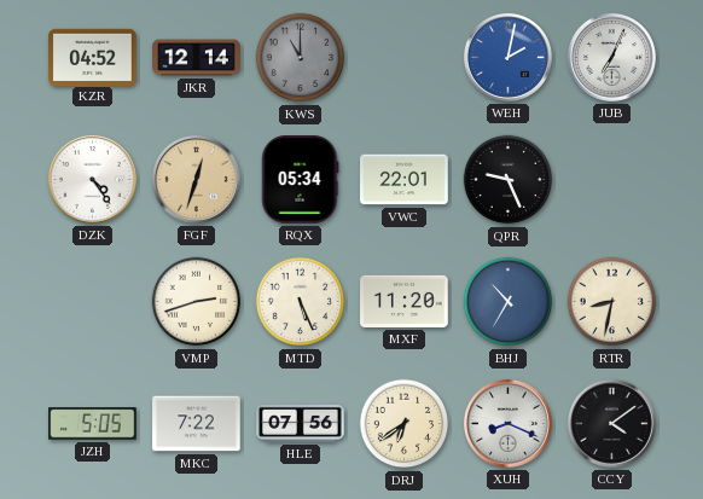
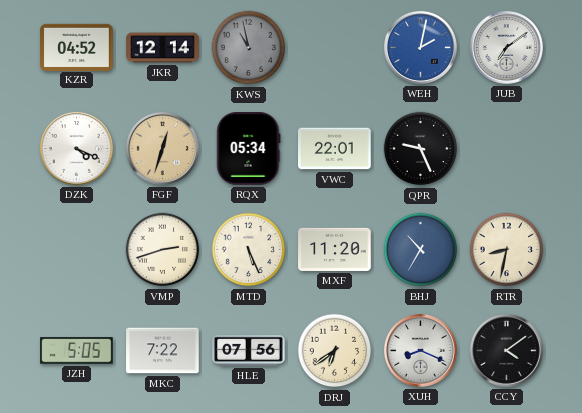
KWS: 11:00 -> 10:58 (249, 48)
JUB: 7:04 -> 7:09 (506, 47)
DZK: 4:24 -> 4:19 (76, 148)
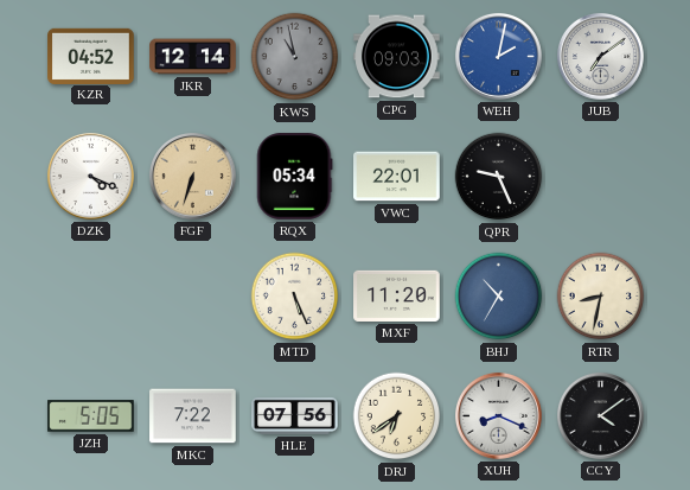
CPG: none -> 09:03 (397, 57)
FGF: 12:33 -> 6:33 (192, 176)
VMP: 2:42 -> none (163, 250)
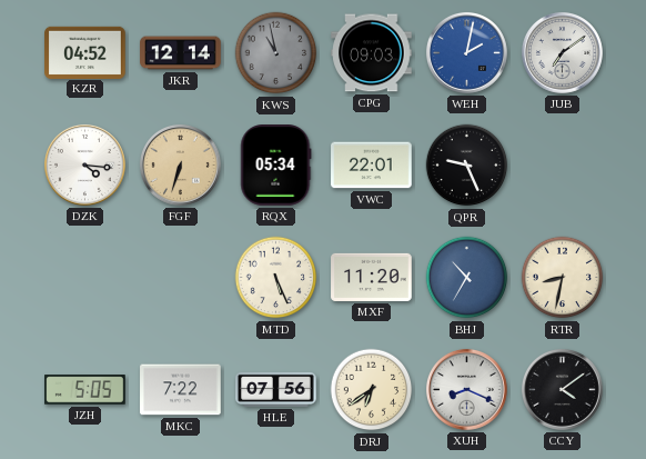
DZK: 4:19 -> 4:16 (84, 164)
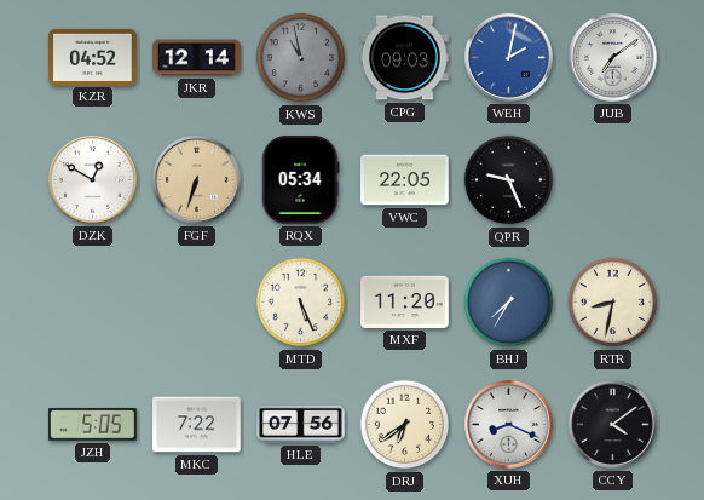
DZK: 4:16 -> 12:50 (92, 179)
VWC: 22:01 -> 22:05 (405, 180)
BHJ: 10:35 -> 7:35 (509, 303)
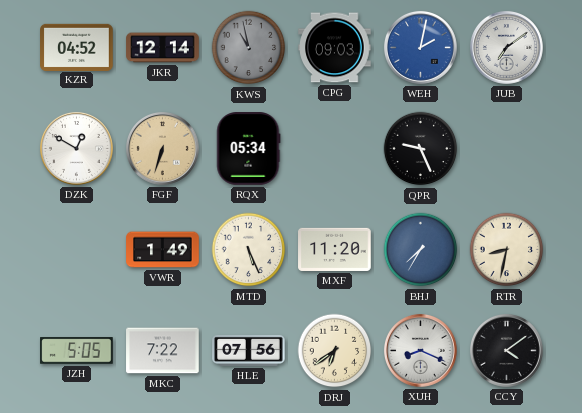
VWC: 22:05 -> none (405, 180)
VWR: none -> 1:49 (163, 250)
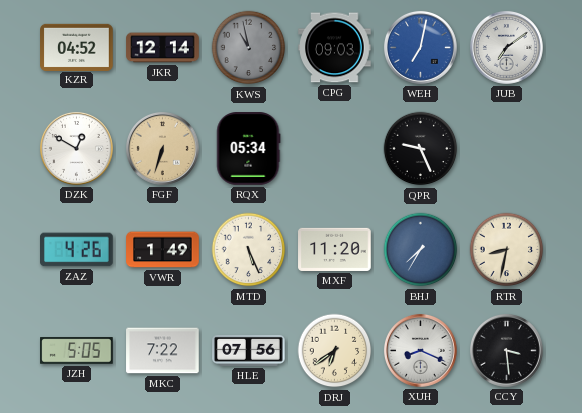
WEH: 2:02 -> 7:02 (420, 47)
ZAZ: none -> 4:26 (77, 250)
CCY: 4:09 -> 3:29 (506, 350)
